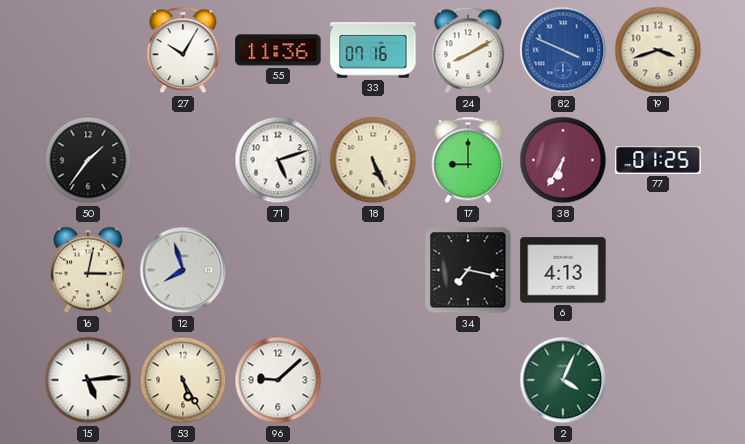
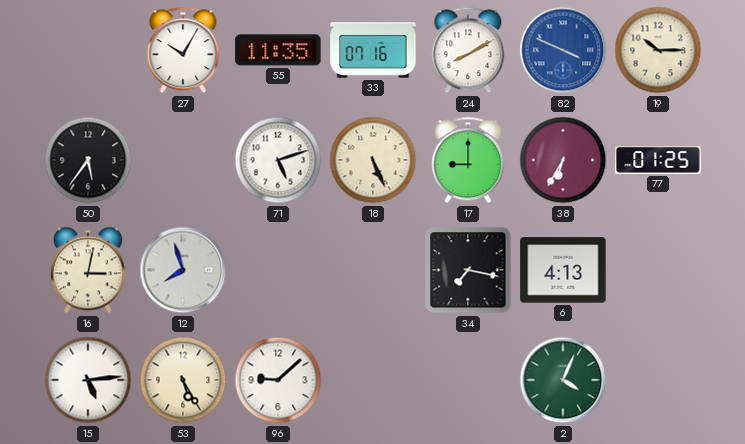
55: 11:36 -> 11:35 (278, 50)
19: 3:42 -> 10:15 (658, 50)
50: 1:36 -> 5:36 (88, 160)
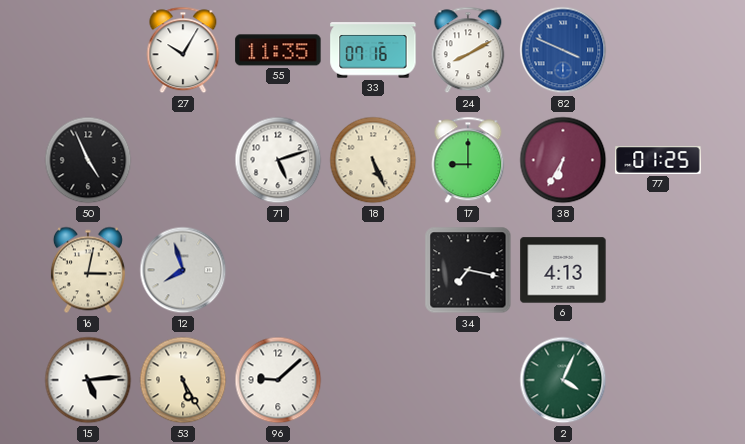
19: 10:15 -> none (658, 50)
50: 5:36 -> 4:56 (88, 160)
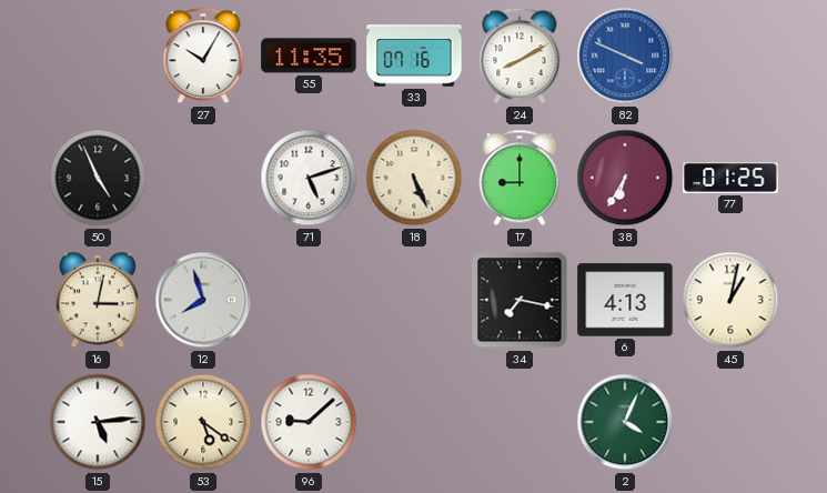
45: none -> 1:02 (730, 300)
53: 5:25 -> 5:21 (203, 422)
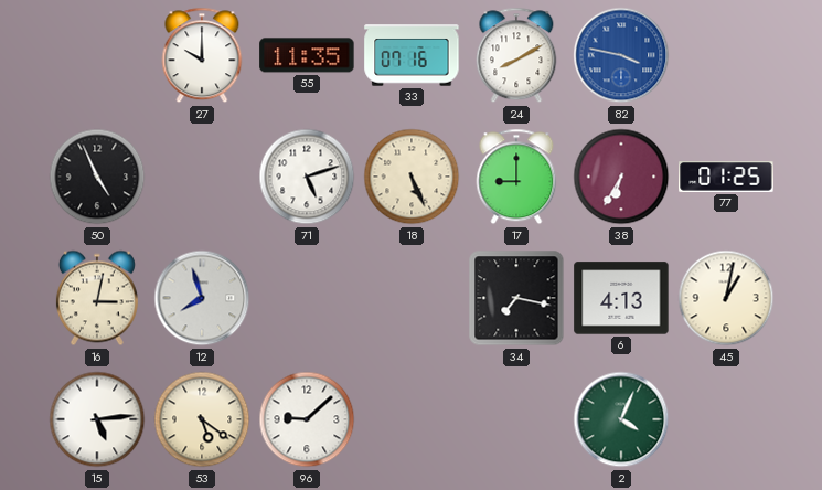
27: 10:05 -> 10:00 (202, 55)
82: 3:49 -> 3:47 (621, 55)
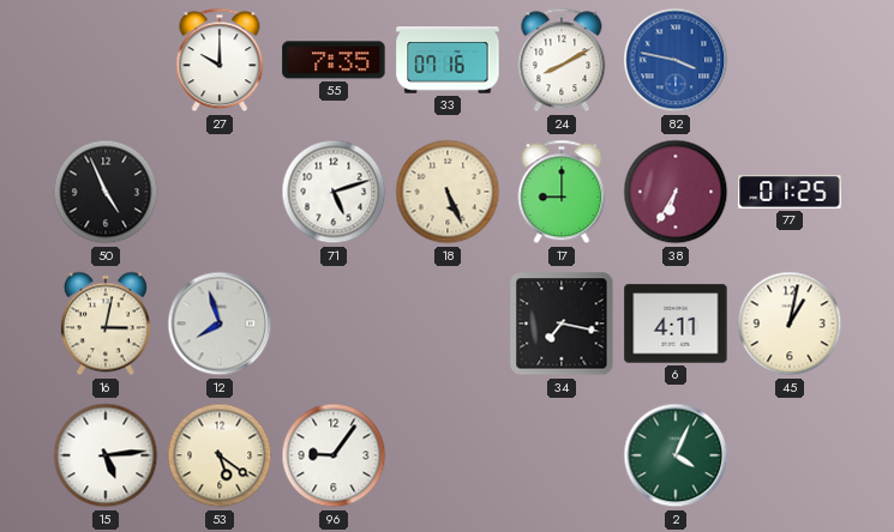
55: 11:35 -> 7:35 (334, 60)
6: 4:13 -> 4:11 (676, 324)
96: 9:08 -> 9:06 (334, 455)
